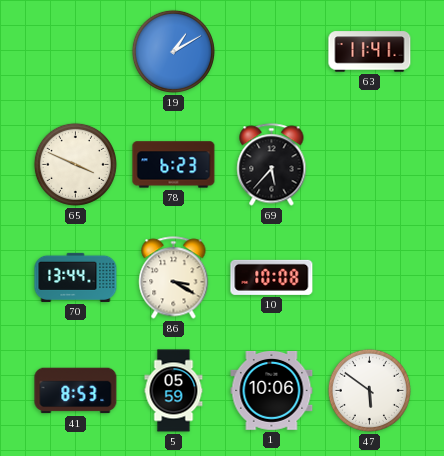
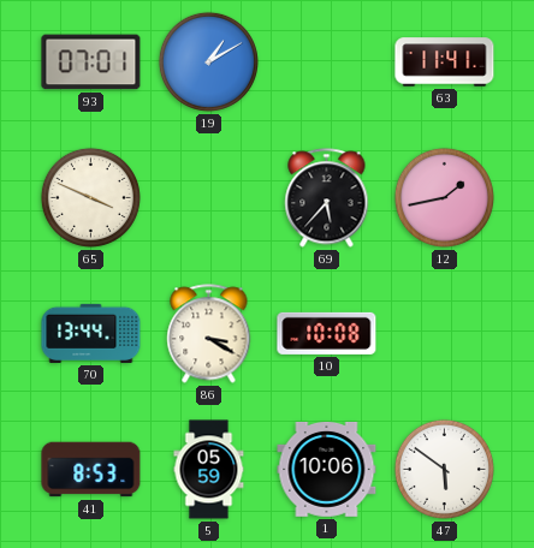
93: none -> 07:01 (91, 62)
78: 6:23 -> none (174, 165)
12: none -> 1:43 (444, 197)
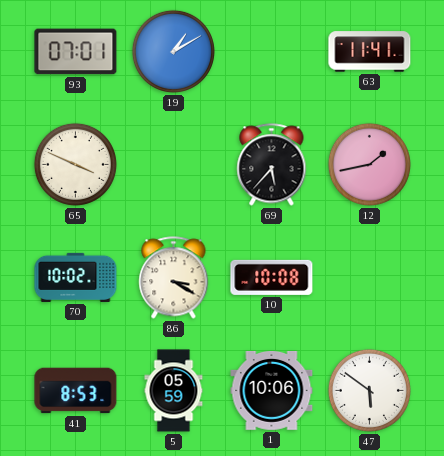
70: 13:44 -> 10:02 (76, 277)
